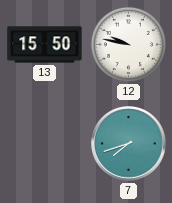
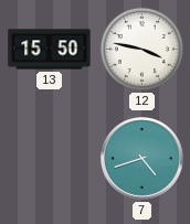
12: 9:47 -> 3:47 (141, 49)
7: 7:42 -> 4:42 (142, 159)
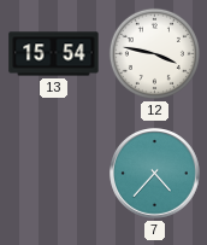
13: 15:50 -> 15:54 (54, 54)
7: 4:42 -> 4:37 (155, 174)
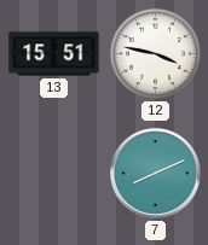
13: 15:54 -> 15:51 (54, 54)
7: 4:37 -> 8:11 (156, 174)
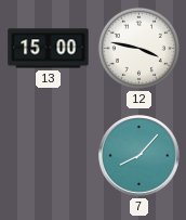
13: 15:51 -> 15:00 (49, 49)
7: 8:11 -> 8:07 (139, 156)
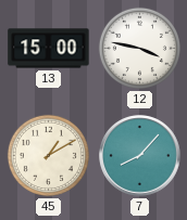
45: none -> 1:10 (48, 155)
